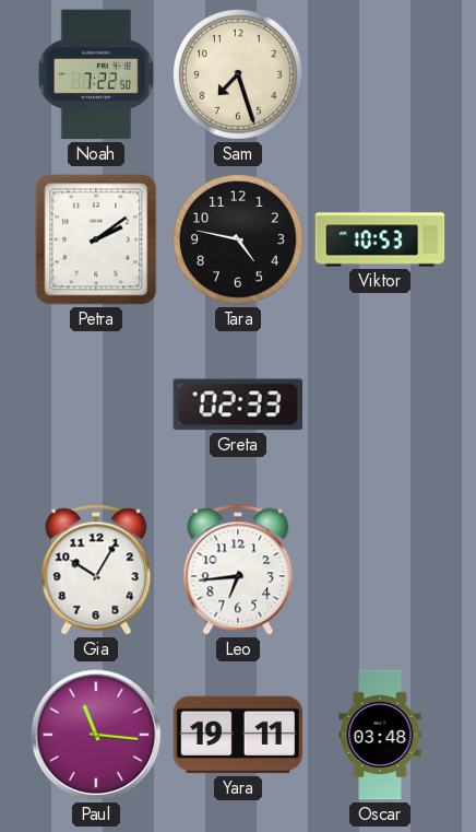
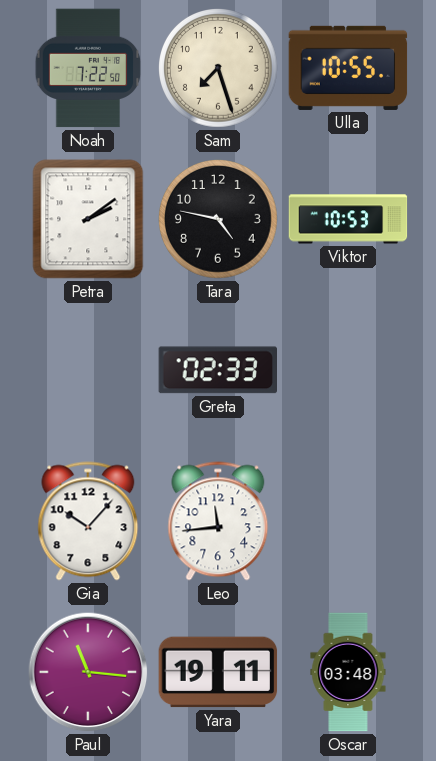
Ulla: none -> 10:55 (348, 68)
Gia: 10:05 -> 10:07 (88, 521)
Leo: 6:44 -> 11:44 (218, 521)
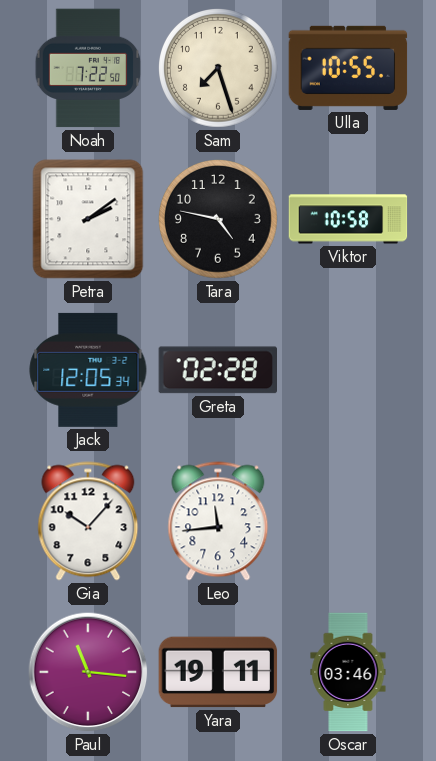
Viktor: 10:53 -> 10:58 (348, 219)
Jack: none -> 12:05 (88, 370)
Greta: 02:33 -> 02:28 (217, 370)
Oscar: 03:48 -> 03:46 (348, 672)
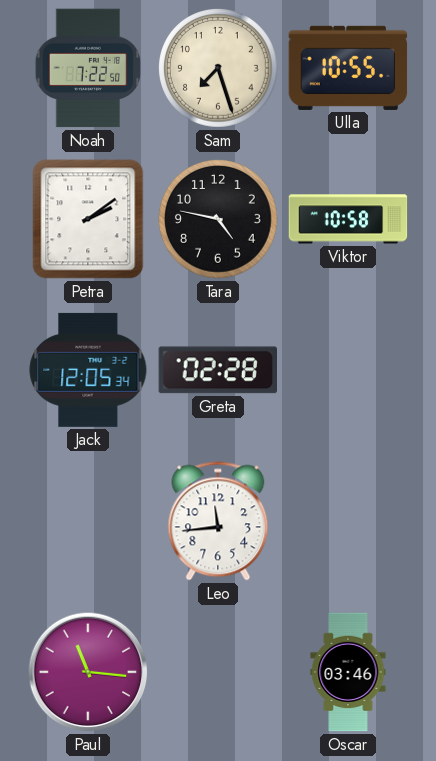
Gia: 10:07 -> none (88, 521)
Yara: 19:11 -> none (218, 672)
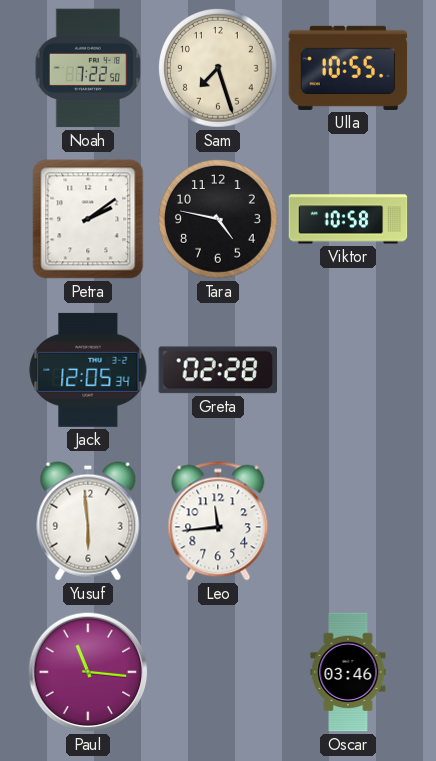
Yusuf: none -> 5:59 (88, 521)
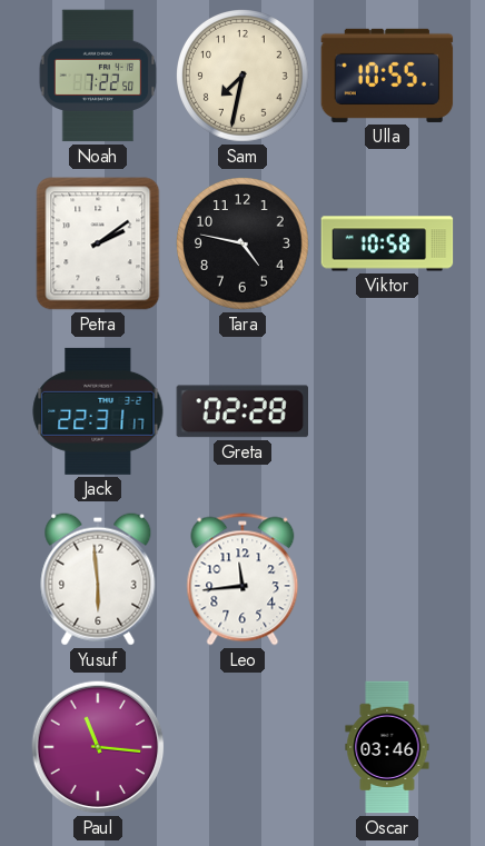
Sam: 7:27 -> 7:32 (244, 77)
Jack: 12:05 -> 22:31 (98, 411)
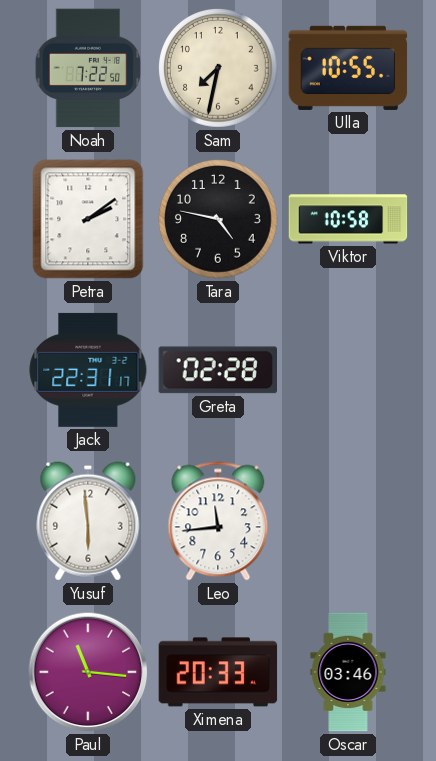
Ximena: none -> 20:33 (218, 672)
